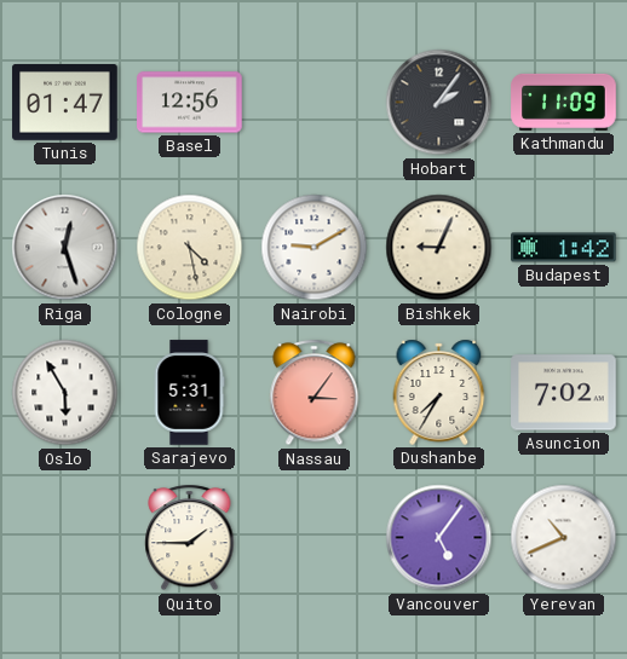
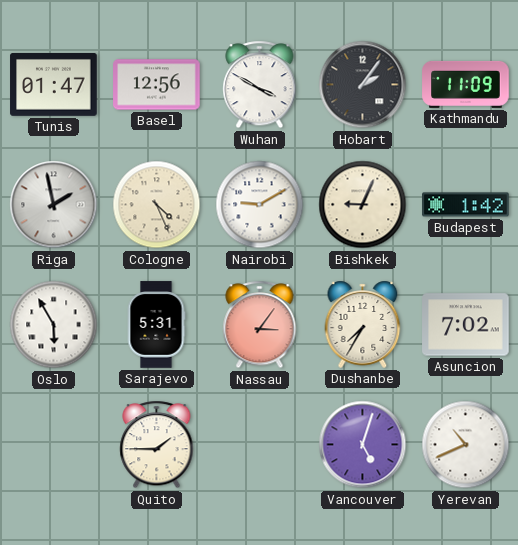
Wuhan: none -> 3:50 (260, 85)
Riga: 12:27 -> 1:58 (54, 205)
Cologne: 4:28 -> 4:26 (157, 205)
Vancouver: 5:06 -> 5:03 (363, 445)
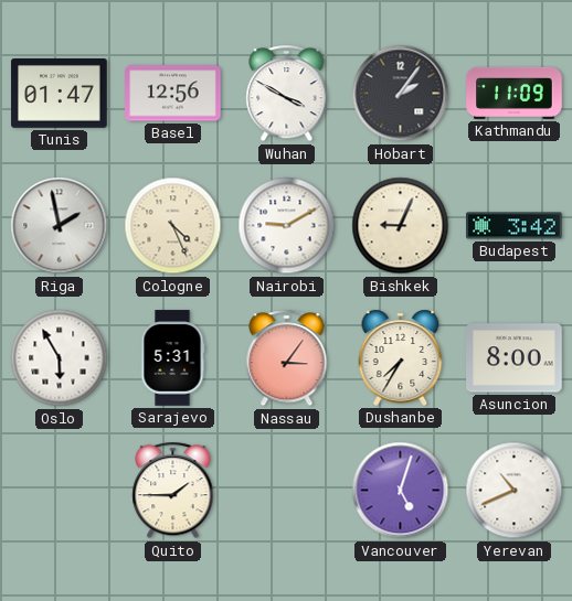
Budapest: 1:42 -> 3:42 (515, 226)
Asuncion: 7:02 -> 8:00 (515, 358)
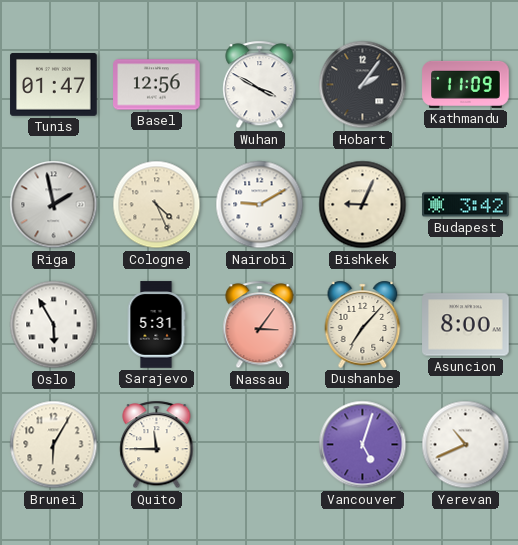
Dushanbe: 7:35 -> 7:07 (363, 324)
Brunei: none -> 6:05 (54, 445)
Quito: 1:45 -> 11:45 (157, 445)
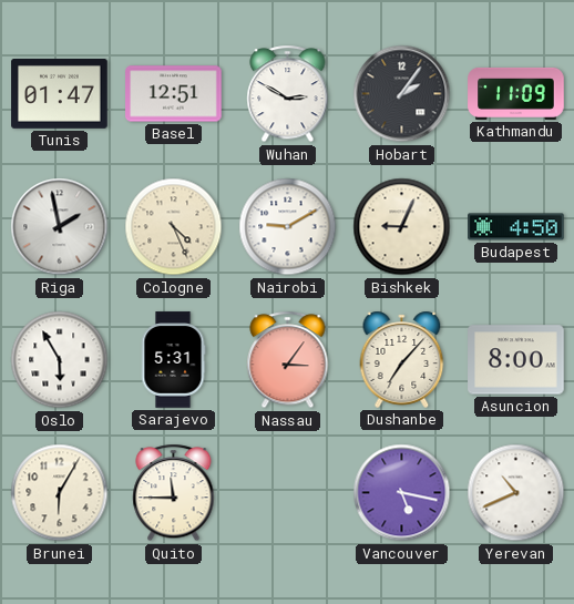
Basel: 12:56 -> 12:51 (174, 94)
Wuhan: 3:50 -> 2:50 (288, 94)
Budapest: 3:42 -> 4:50 (516, 227)
Vancouver: 5:03 -> 5:17 (402, 493)
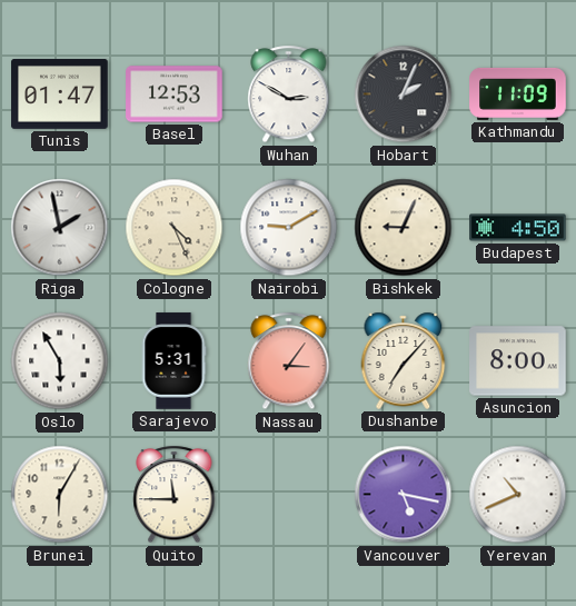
Basel: 12:51 -> 12:53 (175, 95)
Hobart: 2:06 -> 2:04 (404, 95)
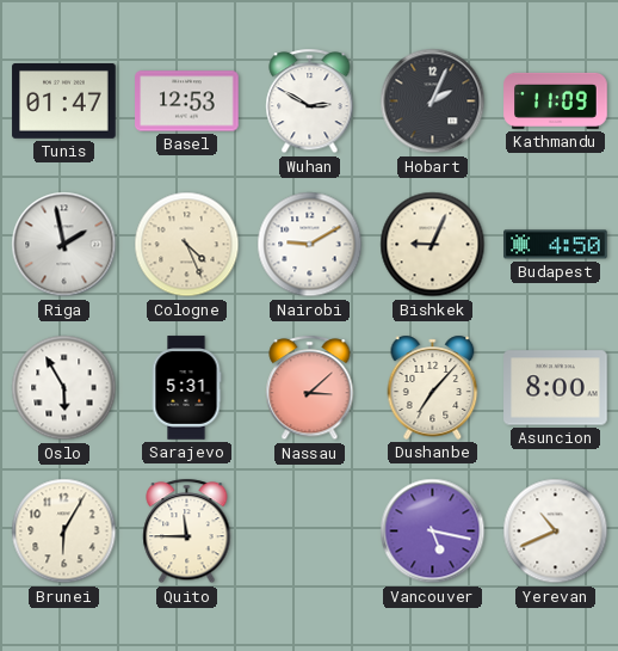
Nassau: 3:06 -> 3:08 (310, 388)
